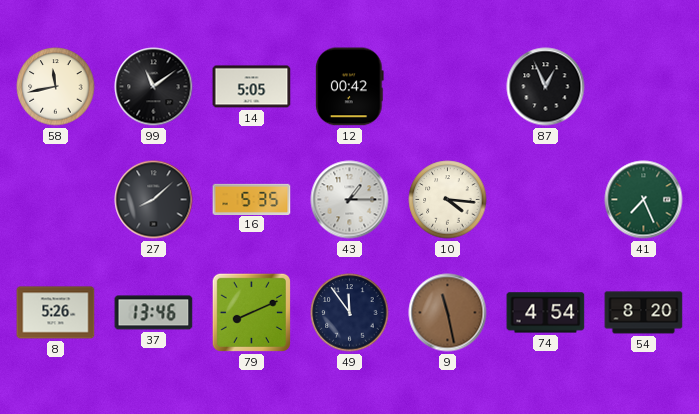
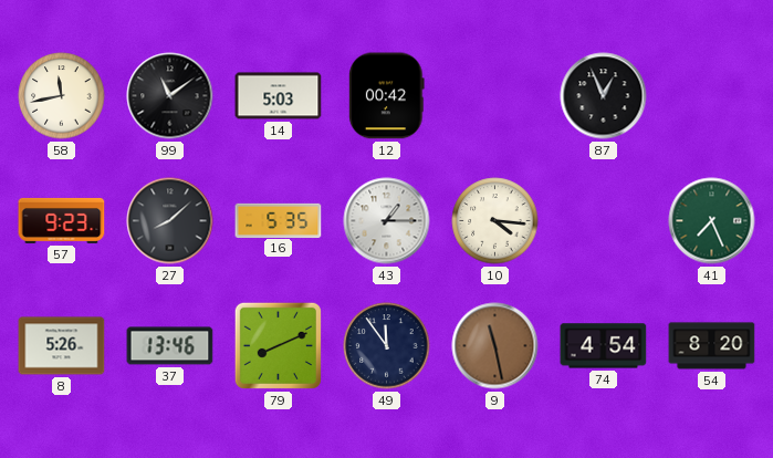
14: 5:05 -> 5:03 (279, 96)
57: none -> 9:23 (62, 220)
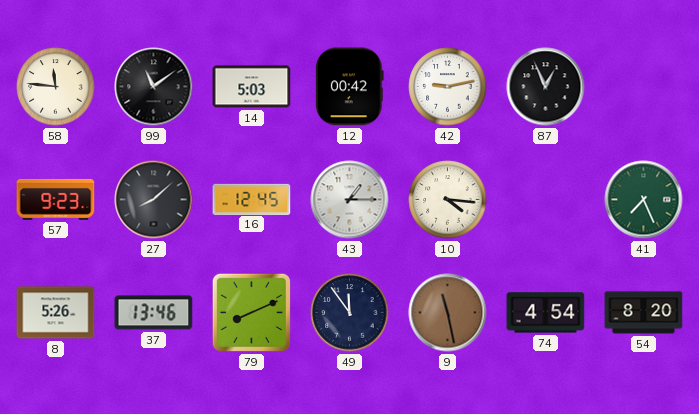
58: 11:43 -> 11:46 (56, 87)
42: none -> 9:13 (448, 87)
16: 5:35 -> 12:45 (252, 199)
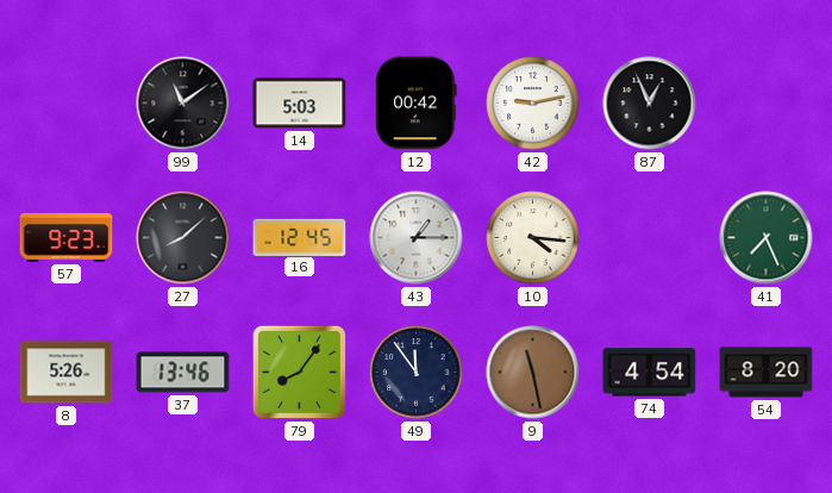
58: 11:46 -> none (56, 87)
79: 8:11 -> 8:06 (299, 372)
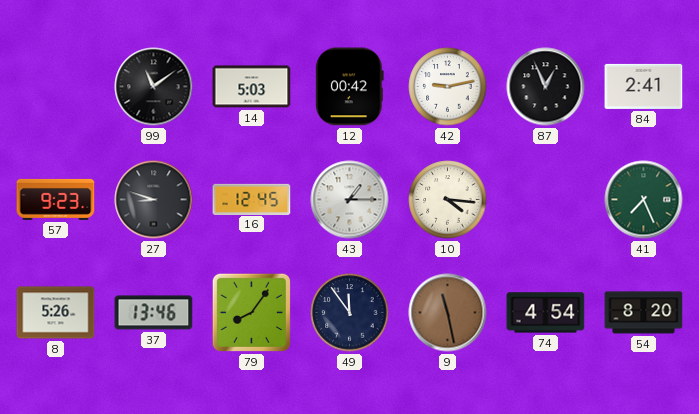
84: none -> 2:41 (644, 86)
27: 8:08 -> 8:48 (154, 200)
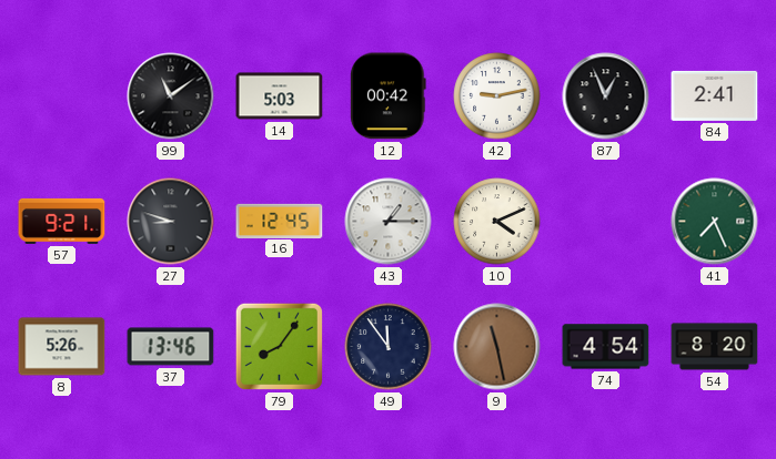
57: 9:23 -> 9:21 (62, 221)
10: 4:16 -> 4:11 (497, 222)
